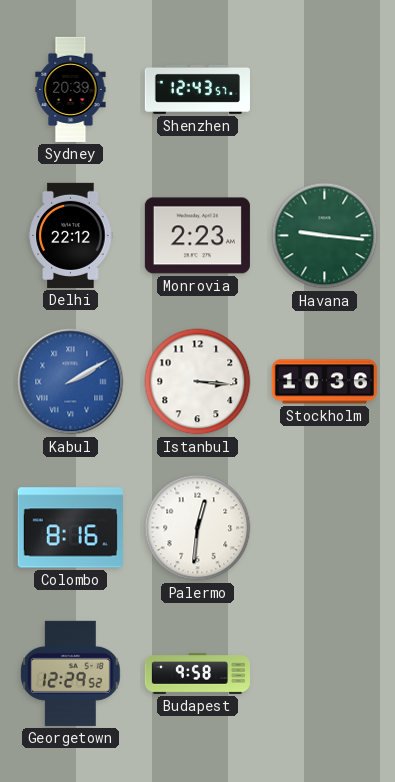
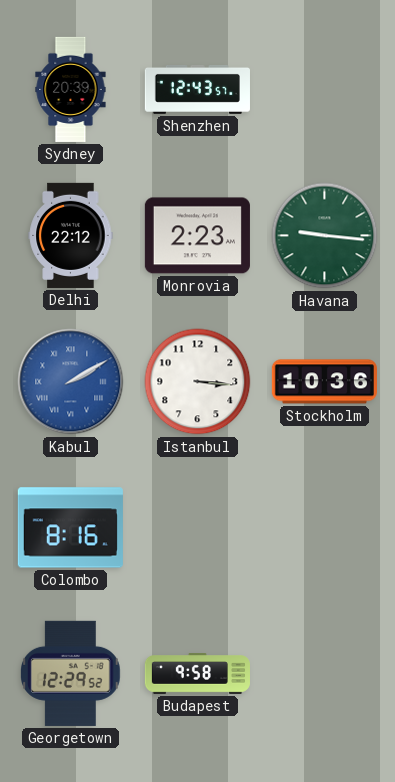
Palermo: 12:31 -> none (198, 528)
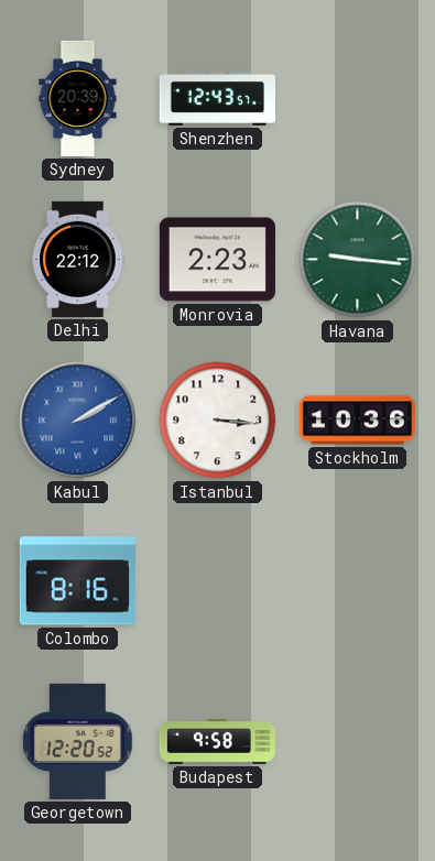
Georgetown: 12:29 -> 12:20 (78, 741)
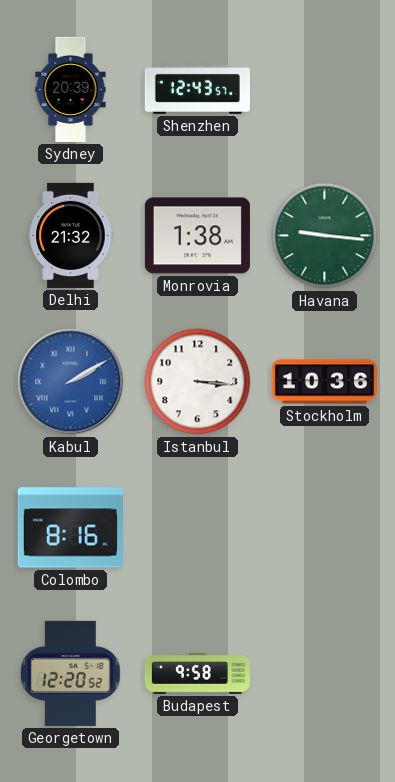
Delhi: 22:12 -> 21:32 (71, 235)
Monrovia: 2:23 -> 1:38 (197, 236)
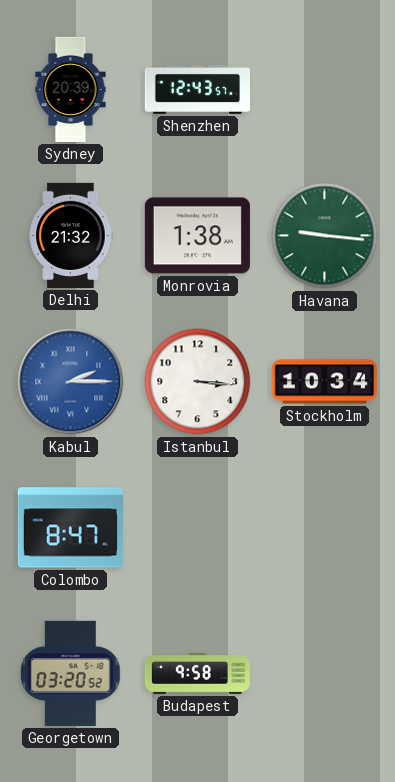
Kabul: 2:10 -> 2:15 (71, 382)
Stockholm: 10:36 -> 10:34 (324, 382)
Colombo: 8:16 -> 8:47 (70, 528)
Georgetown: 12:20 -> 03:20 (71, 673)
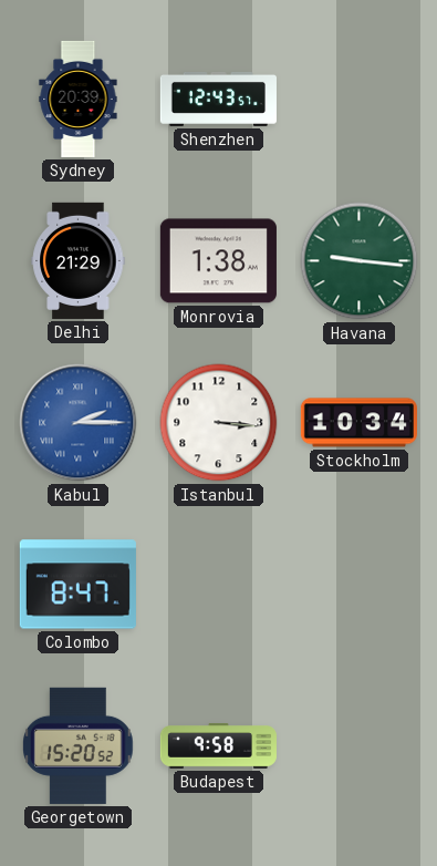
Delhi: 21:32 -> 21:29 (79, 260)
Georgetown: 03:20 -> 15:20 (79, 745)
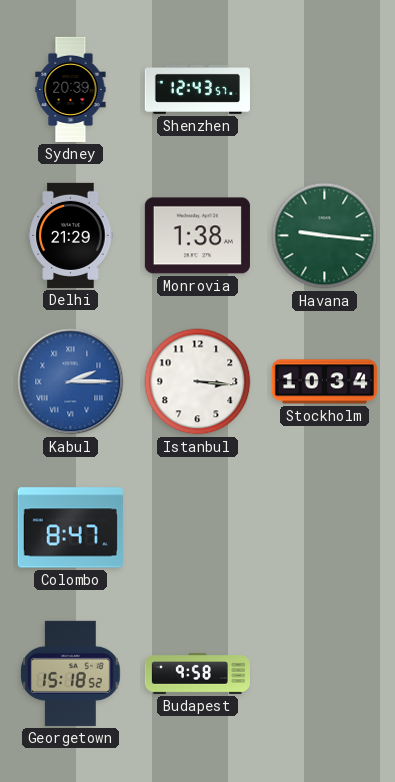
Georgetown: 15:20 -> 15:18 (71, 673)
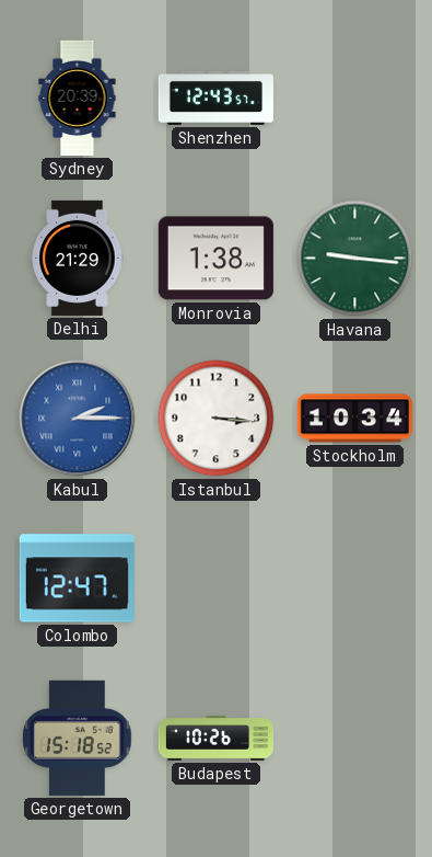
Colombo: 8:47 -> 12:47 (77, 579)
Budapest: 9:58 -> 10:26 (215, 739)
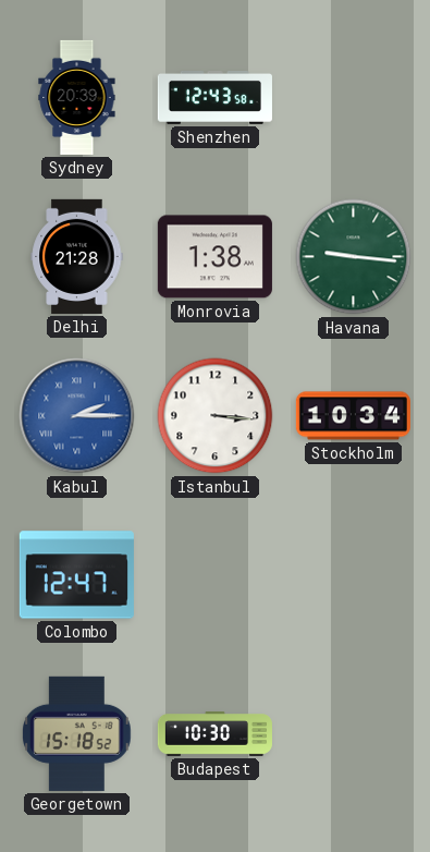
Shenzhen: 12:43:57 -> 12:43:58 (214, 97)
Delhi: 21:29 -> 21:28 (77, 256)
Budapest: 10:26 -> 10:30 (214, 734)
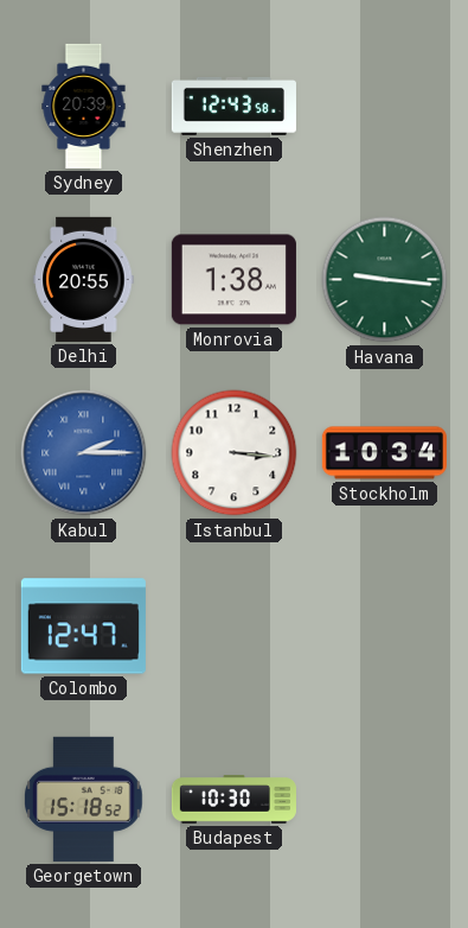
Delhi: 21:28 -> 20:55 (84, 279)
